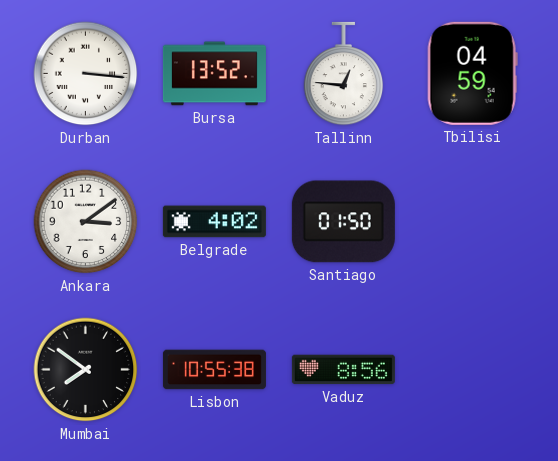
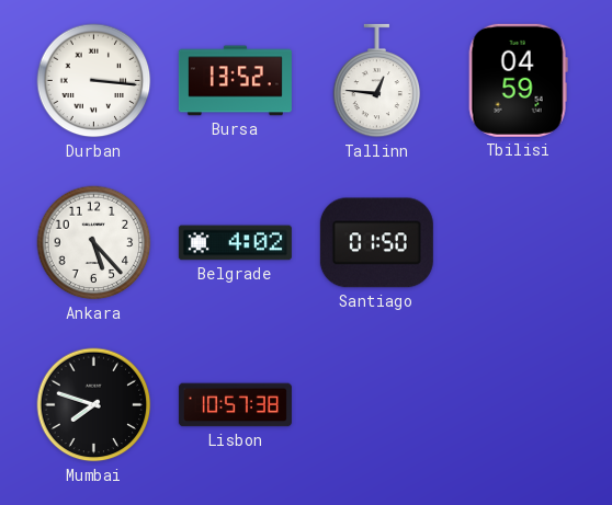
Ankara: 3:09 -> 5:23 (94, 243)
Mumbai: 7:51 -> 7:48 (94, 405)
Lisbon: 10:55 -> 10:57 (235, 405)
Vaduz: 8:56 -> none (343, 370)
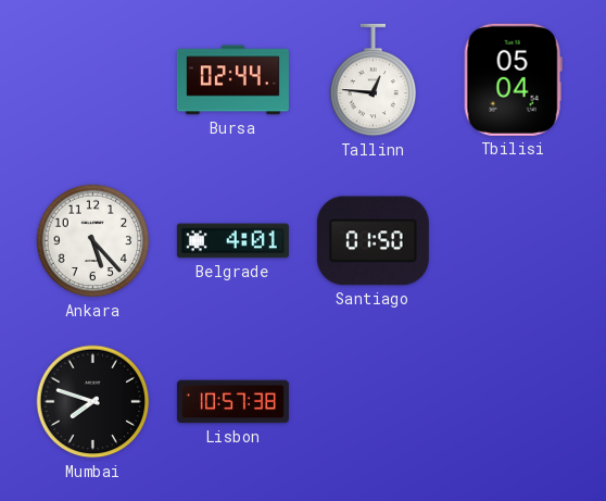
Durban: 3:16 -> none (94, 81)
Bursa: 13:52 -> 02:44 (232, 80)
Tbilisi: 04:59 -> 05:04 (513, 79)
Belgrade: 4:02 -> 4:01 (232, 241)
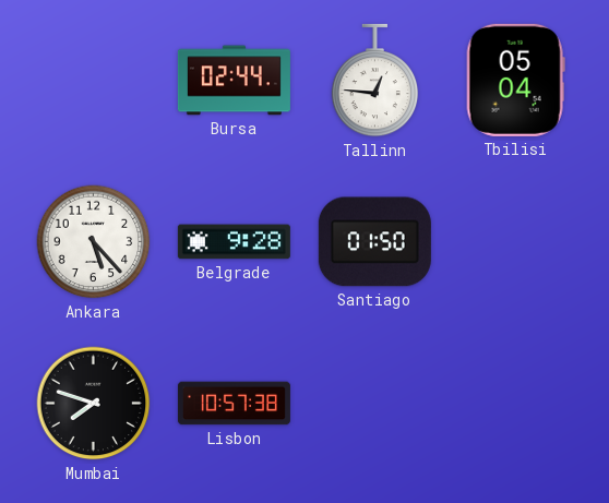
Belgrade: 4:01 -> 9:28 (234, 242)
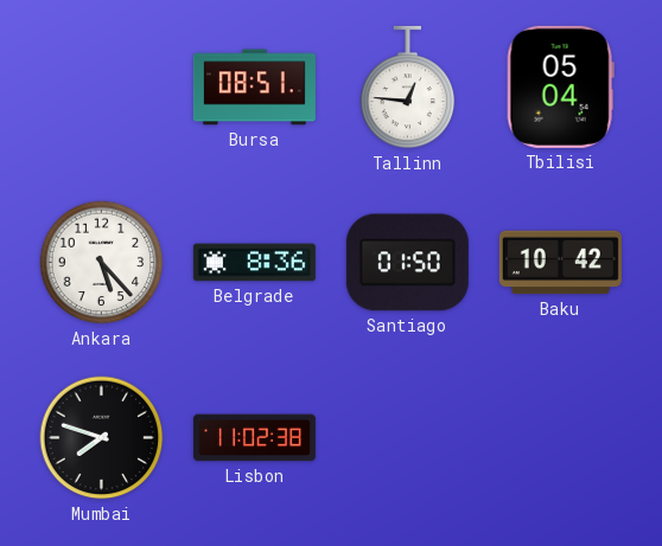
Bursa: 02:44 -> 08:51 (254, 88)
Belgrade: 9:28 -> 8:36 (254, 263)
Baku: none -> 10:42 (560, 263)
Lisbon: 10:57 -> 11:02 (254, 438)
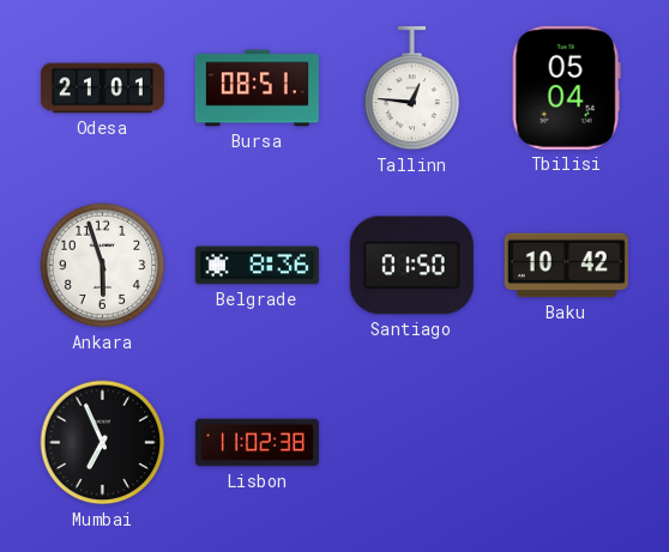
Odesa: none -> 21:01 (102, 89)
Ankara: 5:23 -> 5:57 (103, 266)
Mumbai: 7:48 -> 6:56 (103, 443)
